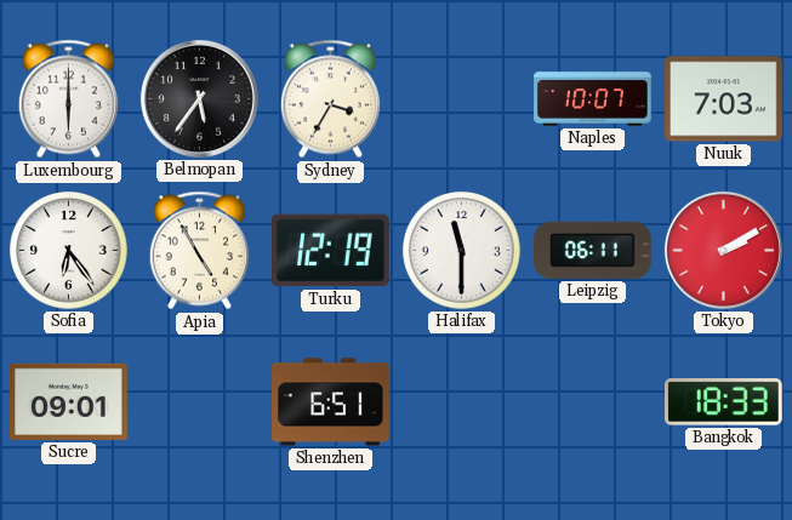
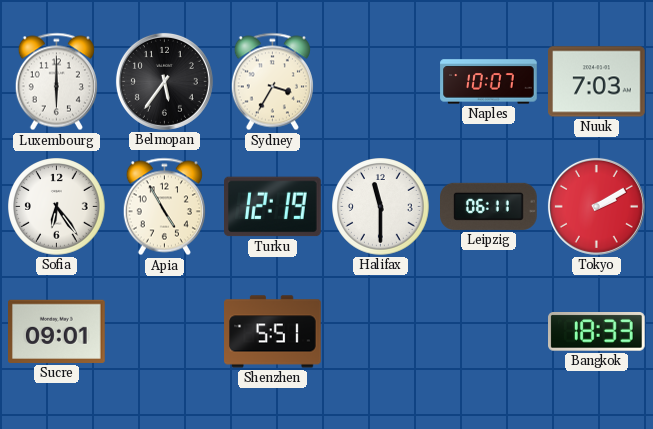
Shenzhen: 6:51 -> 5:51 (273, 332)
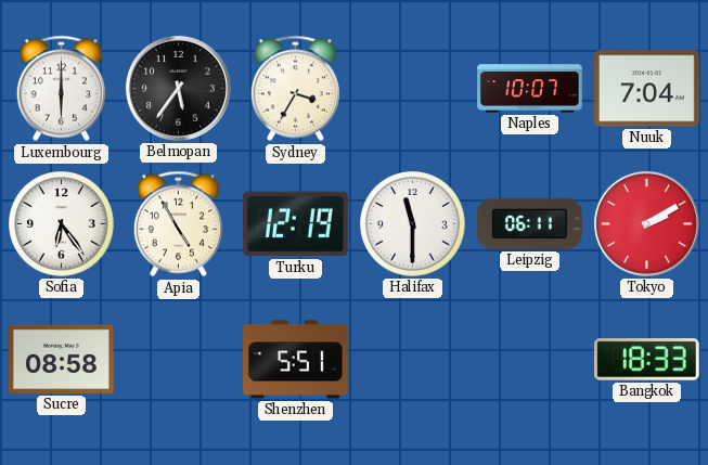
Nuuk: 7:03 -> 7:04 (647, 89)
Sucre: 09:01 -> 08:58 (62, 359)
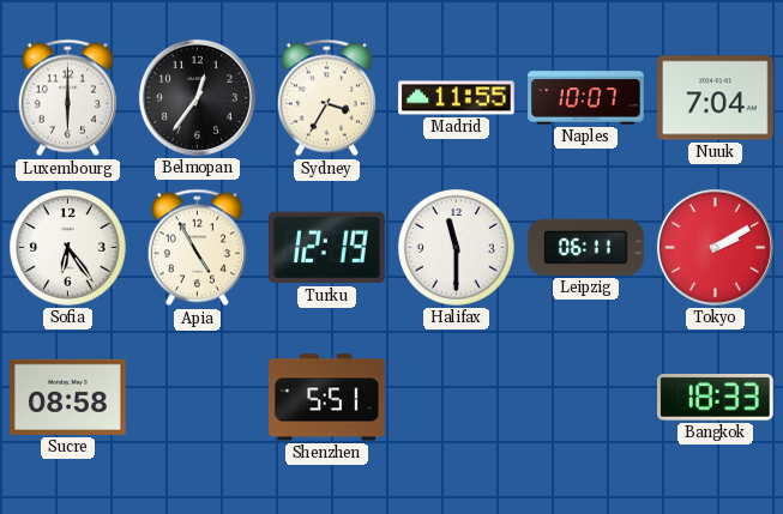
Belmopan: 5:36 -> 12:36 (197, 97)
Madrid: none -> 11:55 (457, 98)
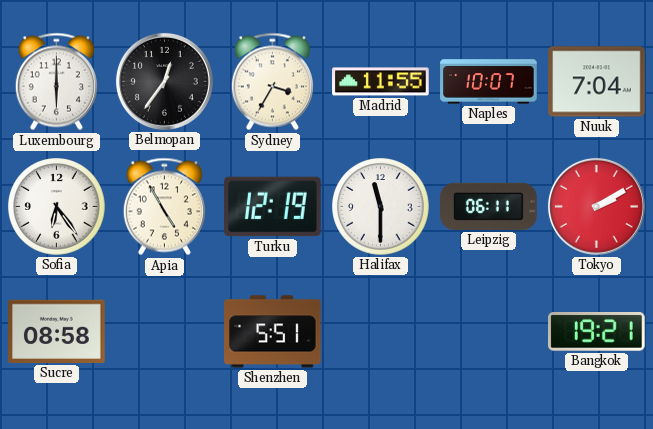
Bangkok: 18:33 -> 19:21 (597, 332)
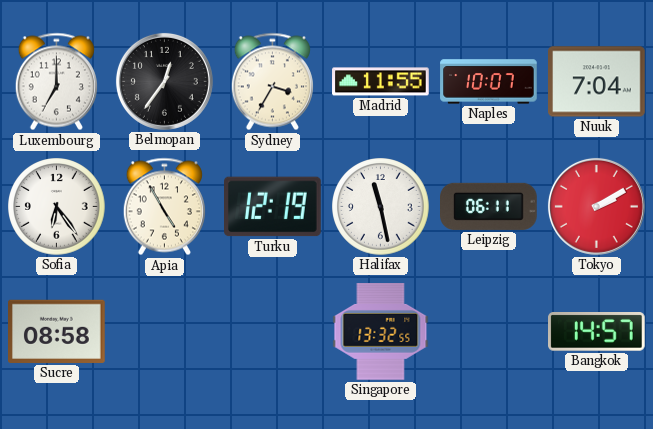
Luxembourg: 6:00 -> 7:00 (56, 82)
Halifax: 11:30 -> 11:28 (381, 207)
Shenzhen: 5:51 -> none (273, 332)
Singapore: none -> 13:32 (381, 332)
Bangkok: 19:21 -> 14:57 (597, 332)
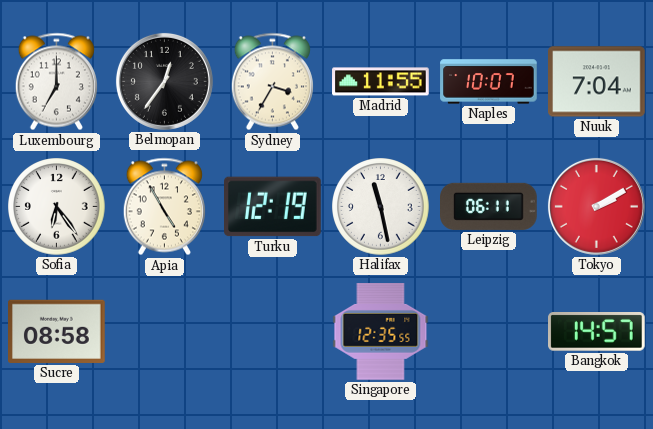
Singapore: 13:32 -> 12:35 (381, 332)
